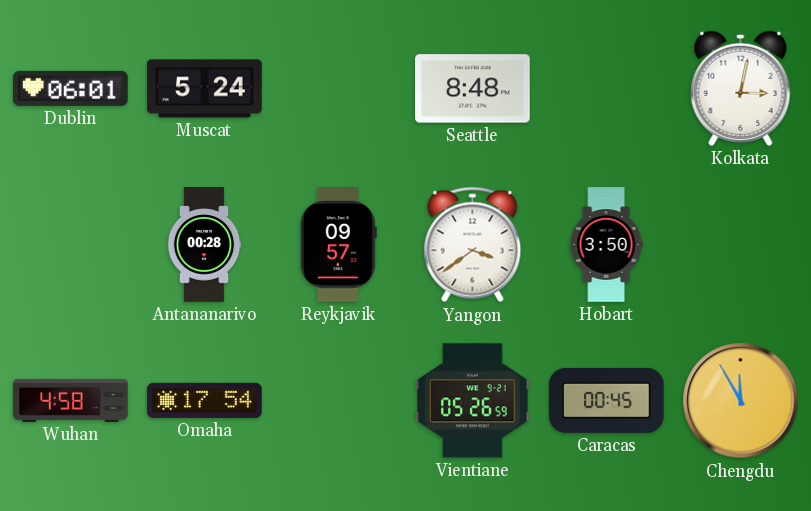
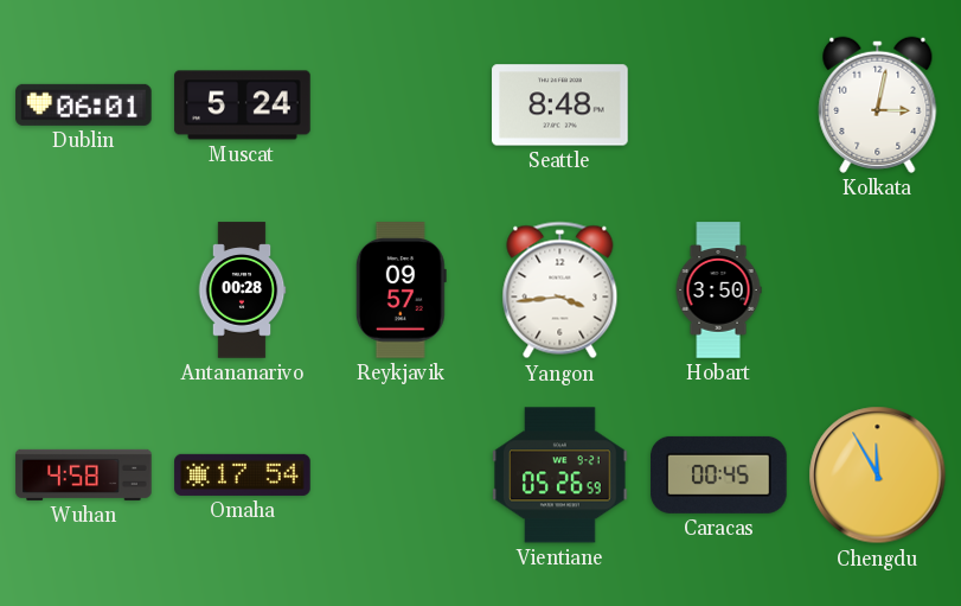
Yangon: 3:39 -> 3:44 (560, 291)
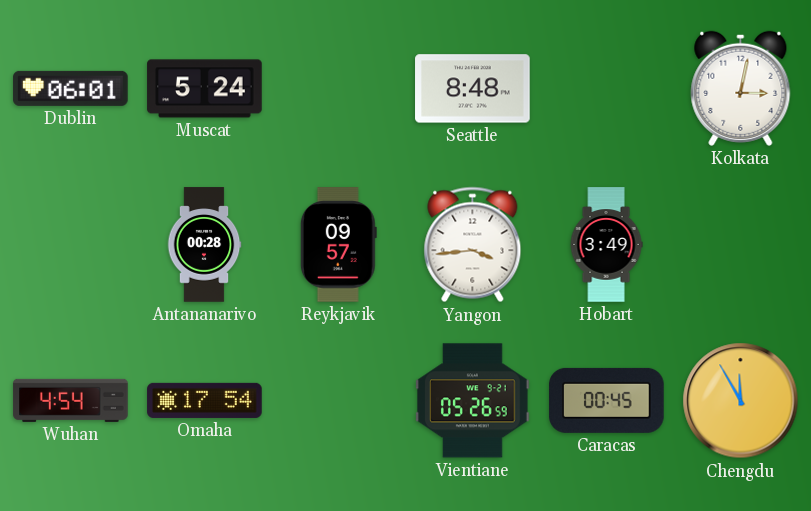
Hobart: 3:50 -> 3:49 (606, 245)
Wuhan: 4:58 -> 4:54 (71, 400)
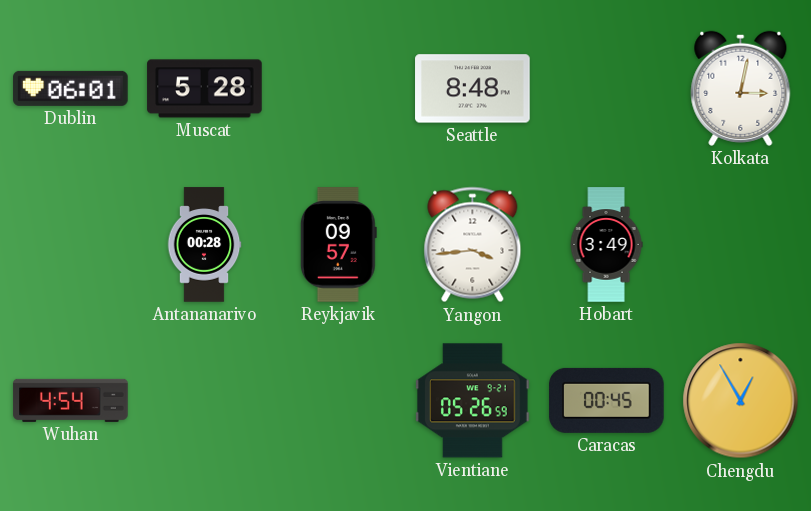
Muscat: 5:24 -> 5:28 (205, 89)
Omaha: 17:54 -> none (205, 400)
Chengdu: 11:55 -> 12:55 (741, 401)
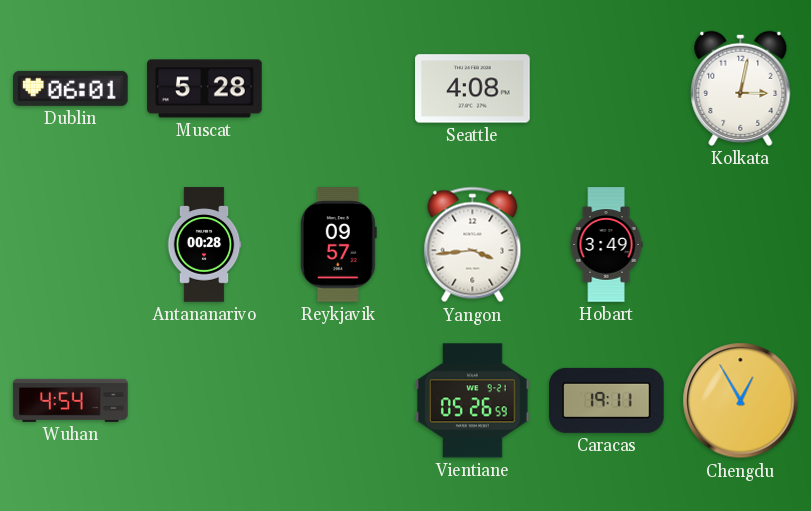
Seattle: 8:48 -> 4:08 (473, 89)
Caracas: 00:45 -> 19:11 (607, 400)
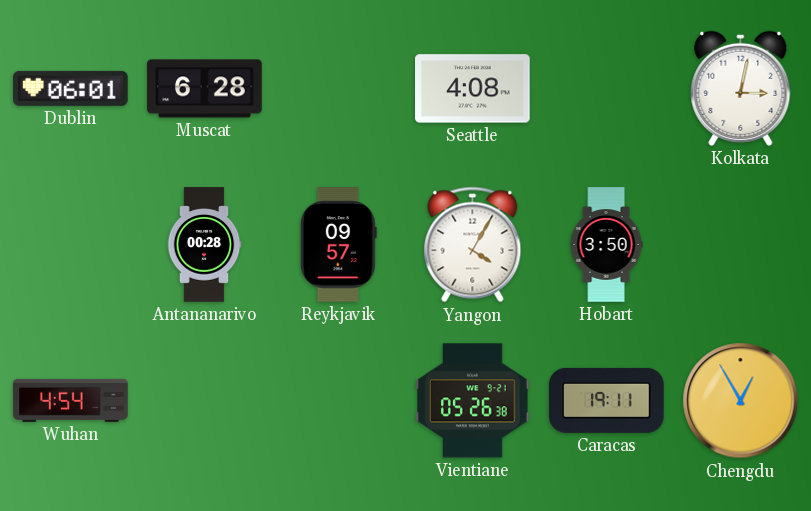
Muscat: 5:28 -> 6:28 (205, 89)
Yangon: 3:44 -> 4:05 (473, 245)
Hobart: 3:49 -> 3:50 (606, 245)
Vientiane: 05:26:59 -> 05:26:38 (473, 401)
